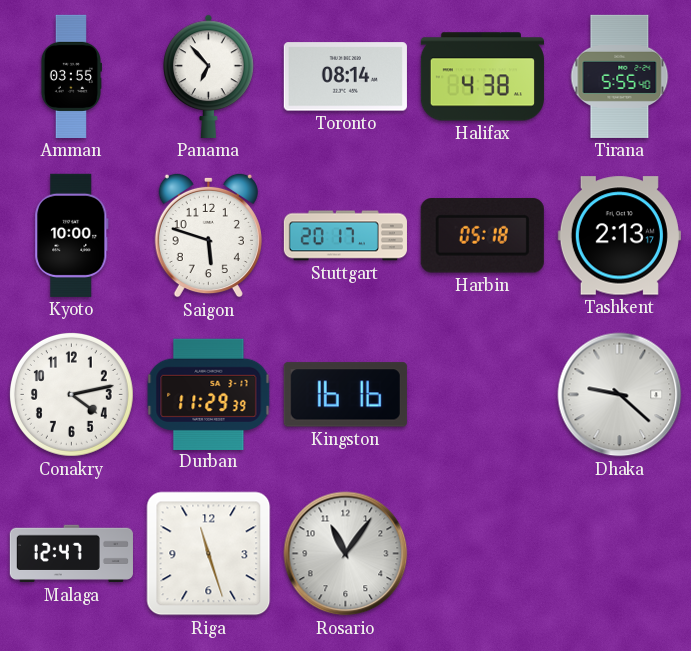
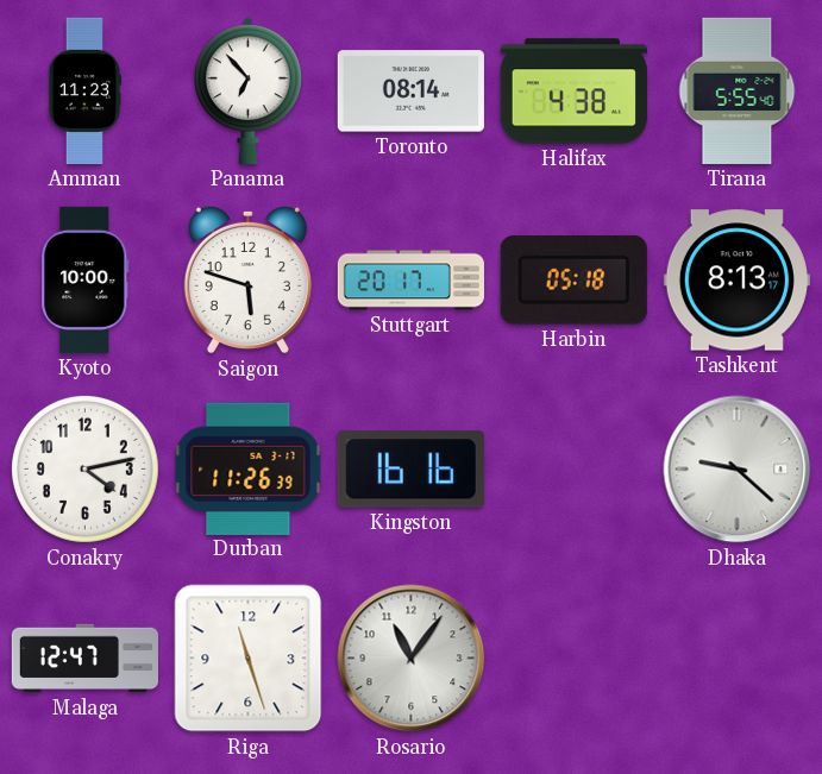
Amman: 03:55 -> 11:23 (83, 90)
Tashkent: 2:13 -> 8:13 (736, 281)
Durban: 11:29 -> 11:26 (249, 468)
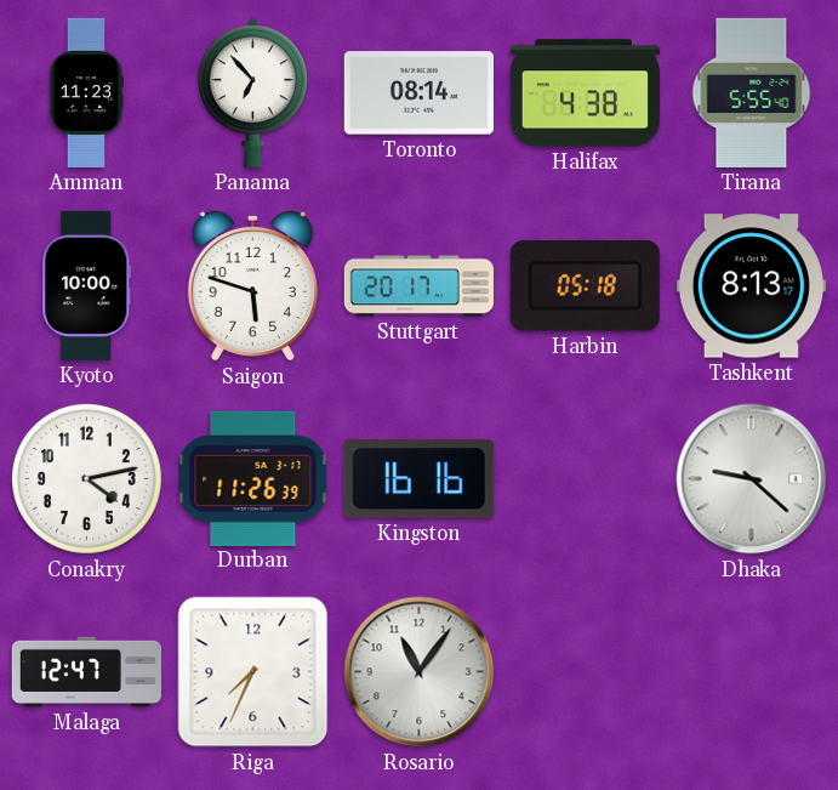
Riga: 11:27 -> 7:34 (253, 672)
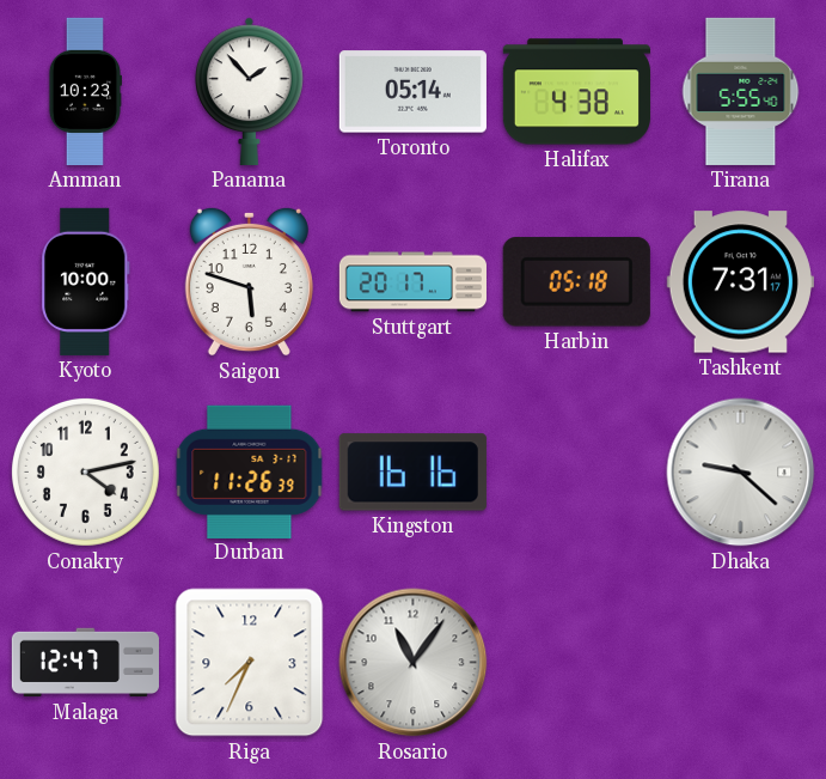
Amman: 11:23 -> 10:23 (84, 91)
Panama: 6:53 -> 1:53 (250, 91)
Toronto: 08:14 -> 05:14 (412, 92)
Tashkent: 8:13 -> 7:31 (740, 282)
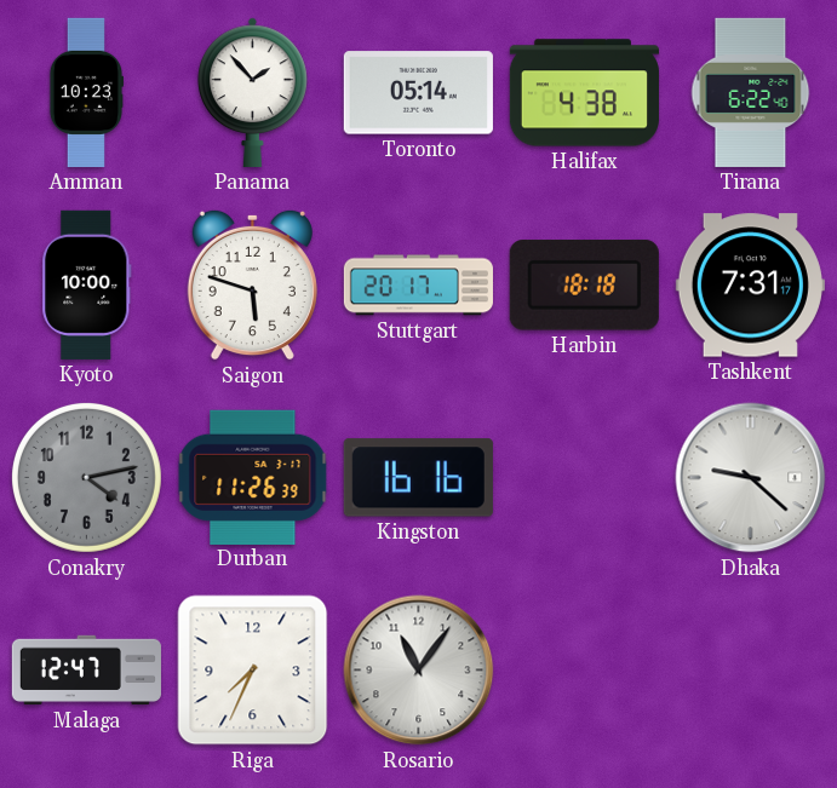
Tirana: 5:55 -> 6:22 (751, 92)
Harbin: 05:18 -> 18:18 (584, 286)
Conakry dial: white -> grey (86, 477)
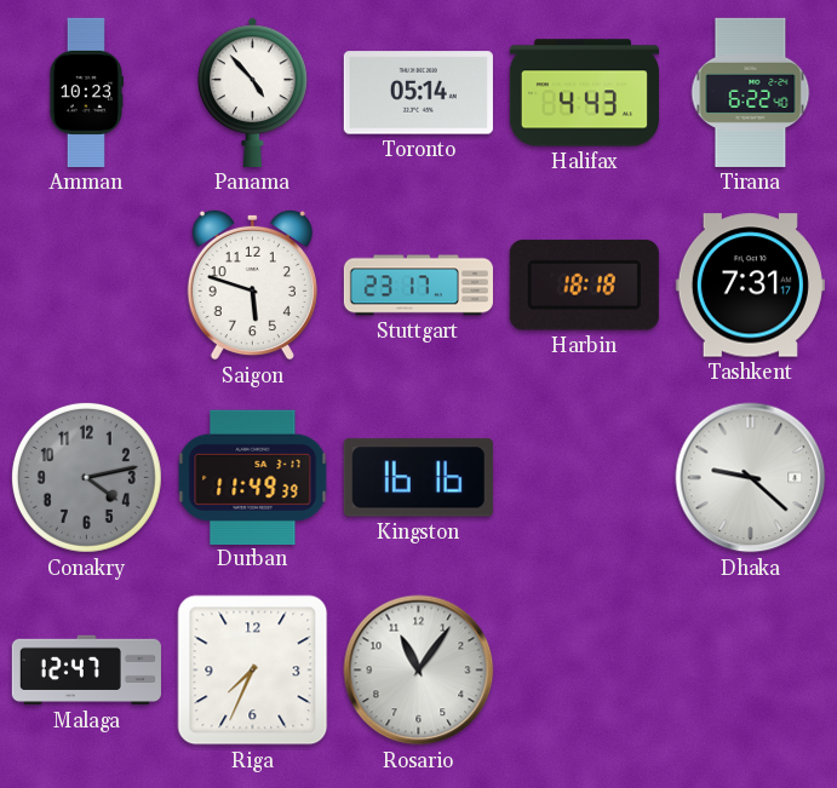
Panama: 1:53 -> 4:53 (253, 92)
Halifax: 4:38 -> 4:43 (584, 93)
Kyoto: 10:00 -> none (87, 284)
Stuttgart: 20:17 -> 23:17 (418, 286)
Durban: 11:26 -> 11:49 (253, 477)
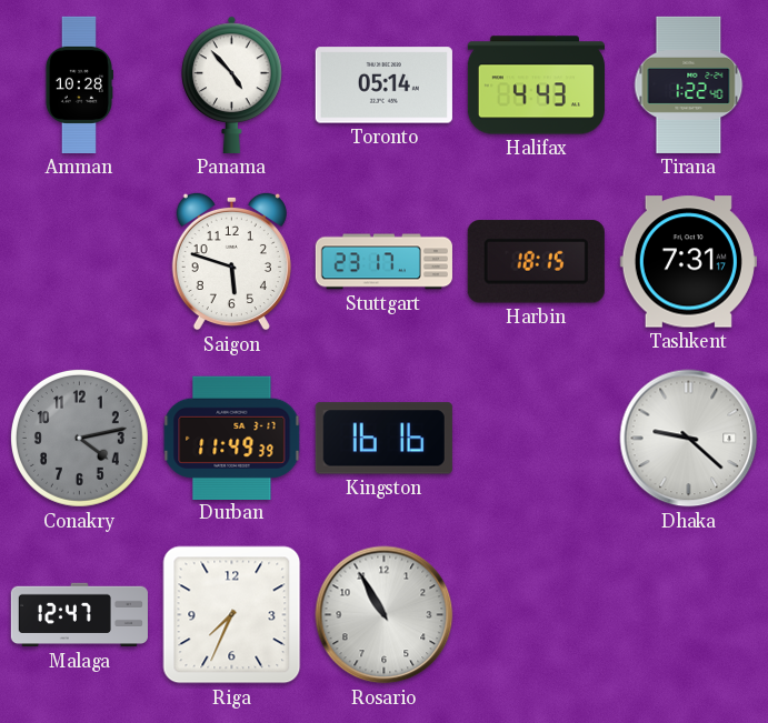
Amman: 10:23 -> 10:28 (78, 84)
Tirana: 6:22 -> 1:22 (689, 84)
Harbin: 18:18 -> 18:15 (536, 262)
Rosario: 11:06 -> 10:55 (385, 615)
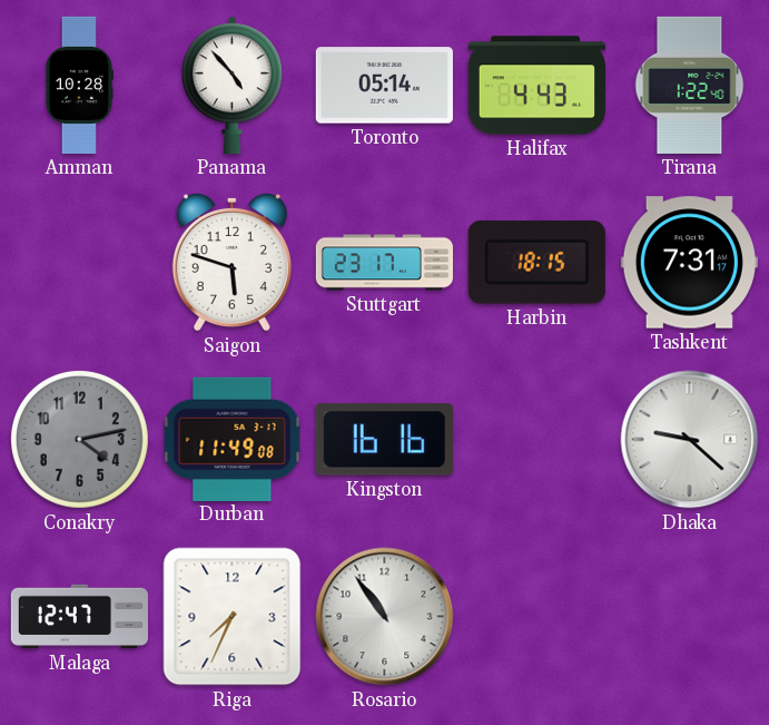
Durban: 11:49:39 -> 11:49:08 (233, 439)
Rosario: 10:55 -> 10:54 (385, 617)
